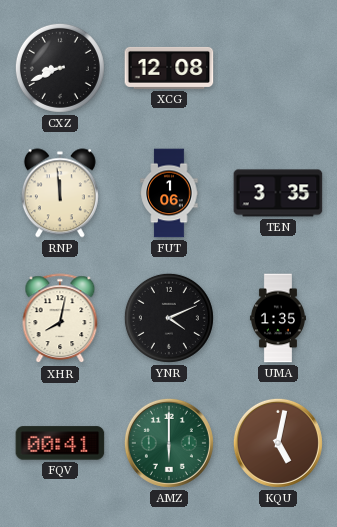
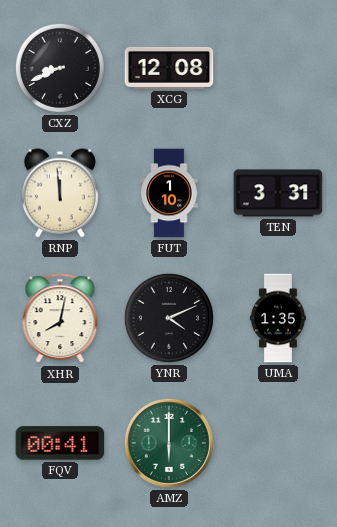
FUT: 1:06 -> 1:10 (169, 193)
TEN: 3:35 -> 3:31 (278, 193)
KQU: 5:02 -> none (278, 443)
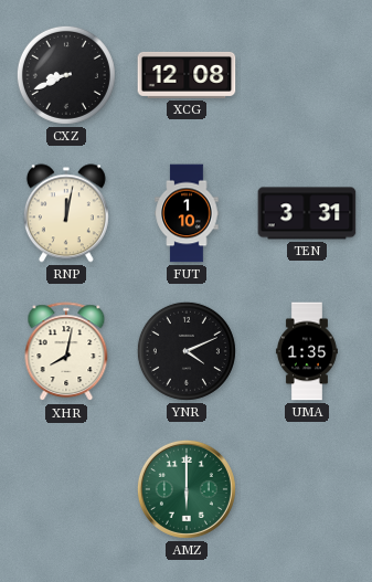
RNP: 11:59 -> 12:02 (66, 213)
FQV: 00:41 -> none (60, 443)
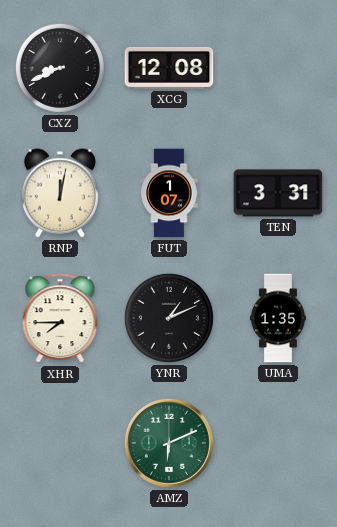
FUT: 1:10 -> 1:07 (169, 193)
XHR: 8:02 -> 7:45 (60, 319)
YNR: 4:11 -> 1:11 (169, 318)
AMZ: 6:00 -> 6:11 (169, 443)
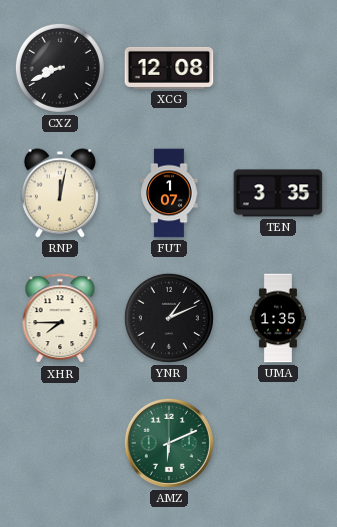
TEN: 3:31 -> 3:35 (278, 193)
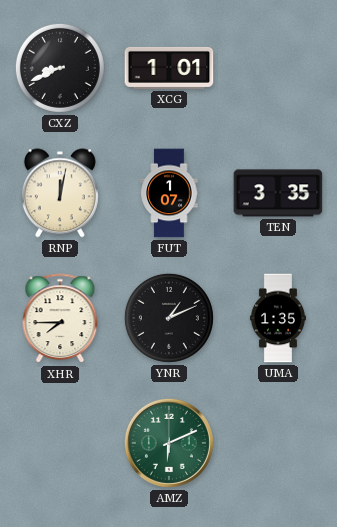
XCG: 12:08 -> 1:01 (169, 68)
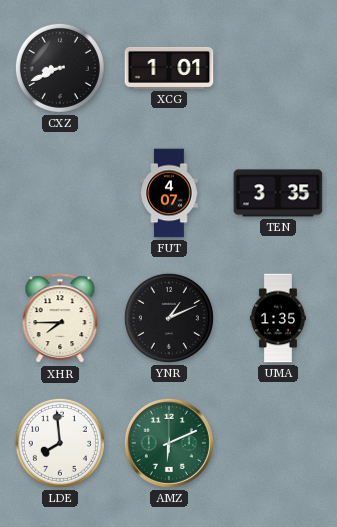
RNP: 12:02 -> none (60, 193)
FUT: 1:07 -> 4:07 (169, 193)
LDE: none -> 7:59 (60, 443)
